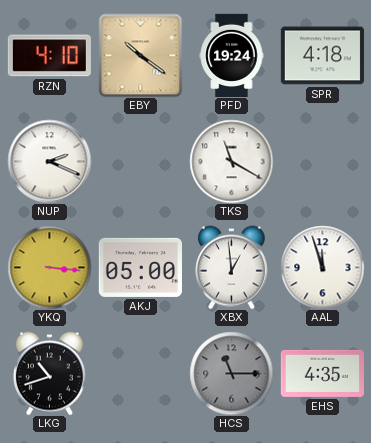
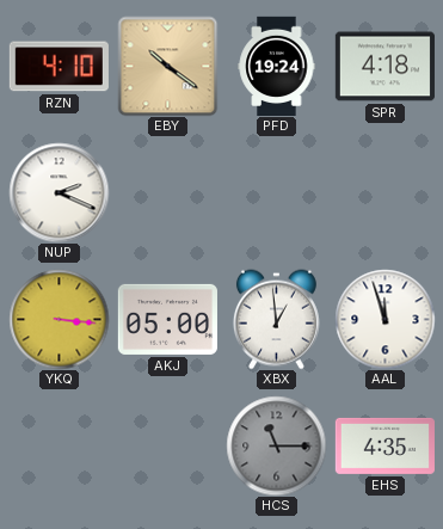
TKS: 11:20 -> none (231, 161)
LKG: 10:42 -> none (49, 373)
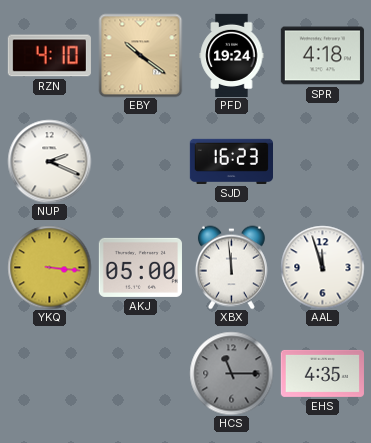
SJD: none -> 16:23 (231, 161)
XBX: 12:59 -> 11:59 (231, 267)
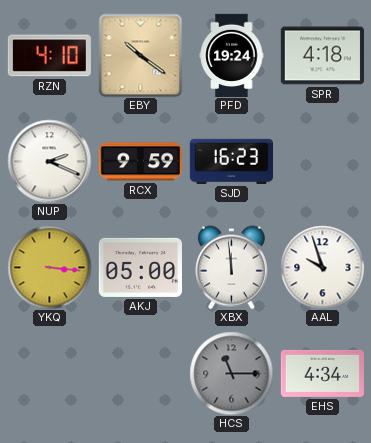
RCX: none -> 9:59 (140, 162)
AAL: 11:57 -> 9:57 (322, 267)
EHS: 4:35 -> 4:34 (322, 373)
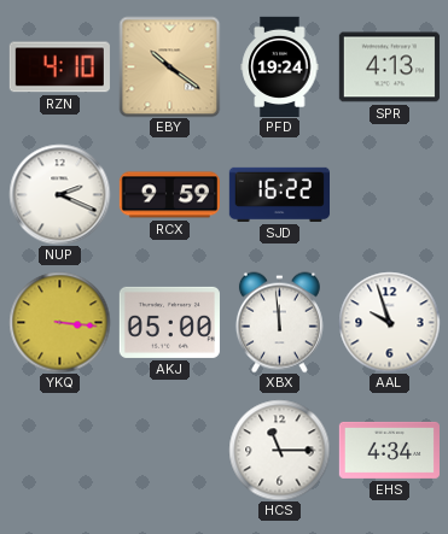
SPR: 4:18 -> 4:13 (389, 68)
SJD: 16:23 -> 16:22 (279, 194)
HCS dial: grey -> white (279, 450)
